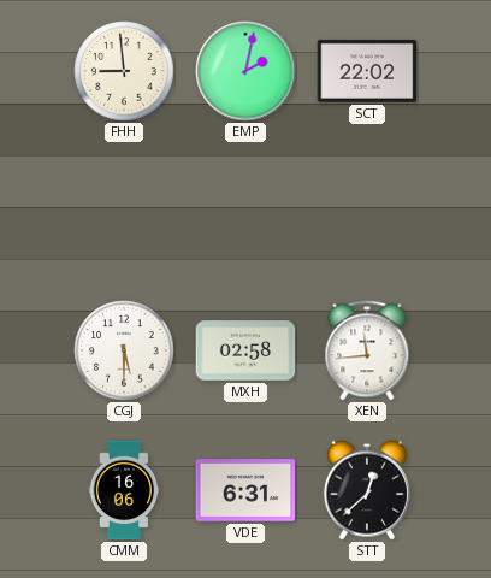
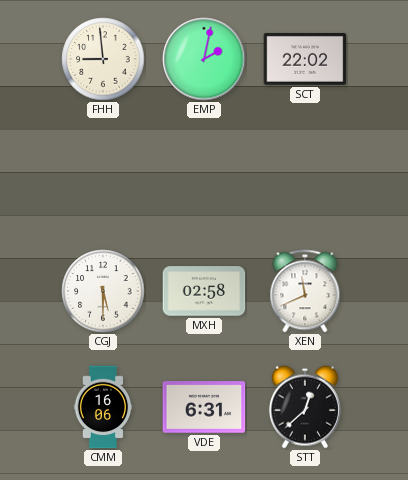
XEN: 11:44 -> 11:41 (305, 291)
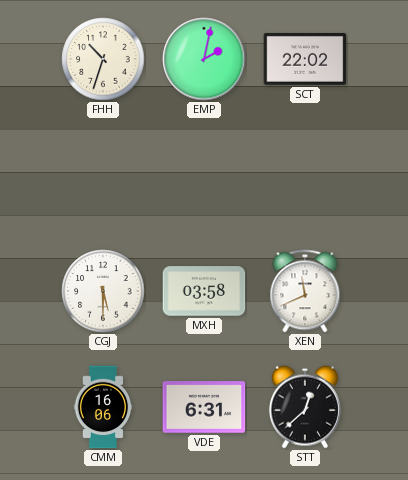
FHH: 8:59 -> 10:33 (103, 59)
MXH: 02:58 -> 03:58 (204, 291)
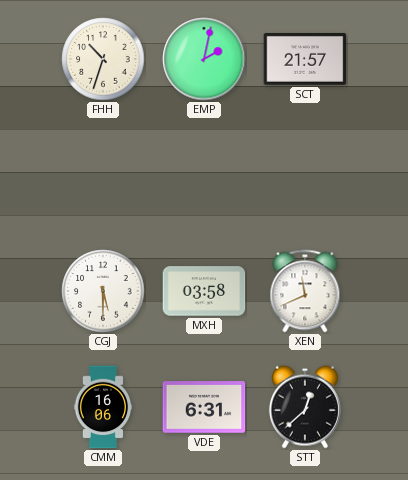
SCT: 22:02 -> 21:57 (305, 59)
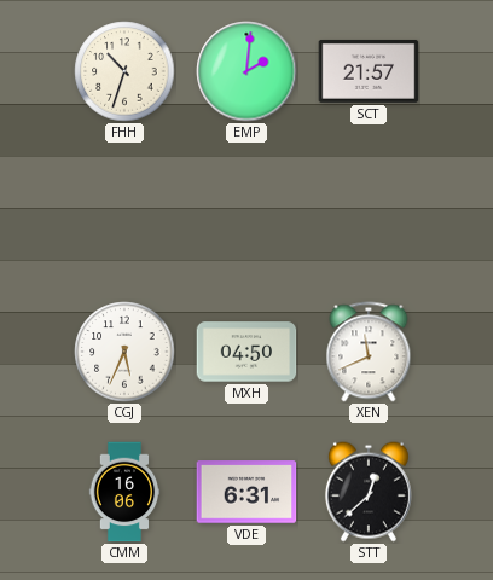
EMP: 2:02 -> 2:01 (246, 71)
CGJ: 5:30 -> 5:34 (124, 352)
MXH: 03:58 -> 04:50 (246, 352)
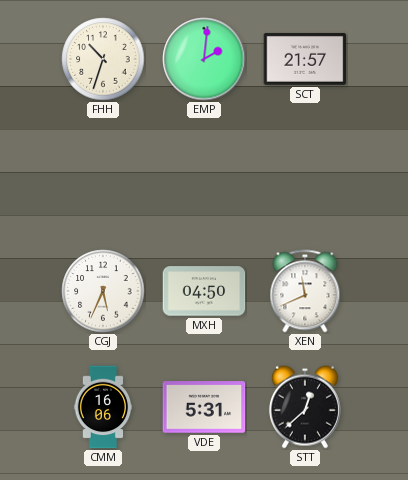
VDE: 6:31 -> 5:31 (204, 407)
